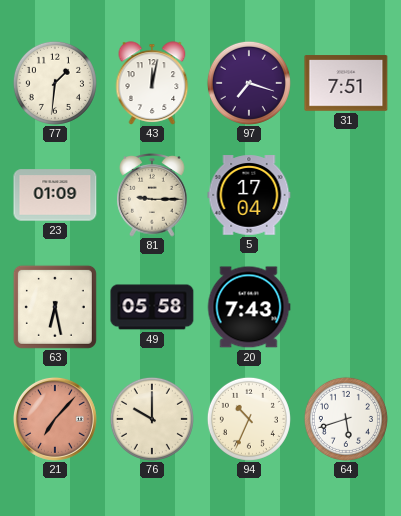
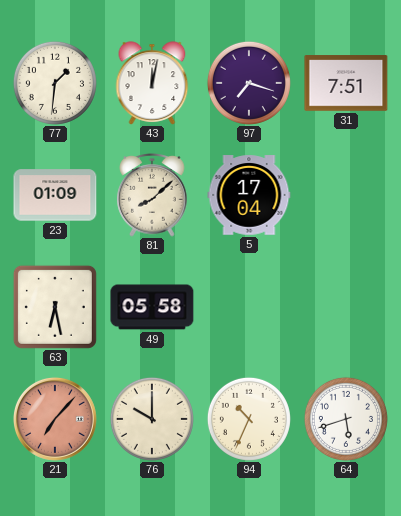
81: 9:15 -> 8:08 (152, 196)
20: 7:43 -> none (249, 307)
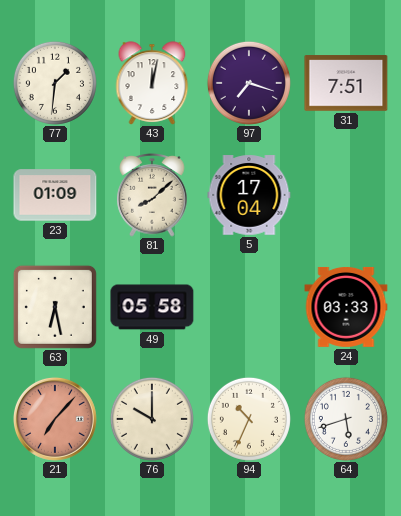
24: none -> 03:33 (346, 307)
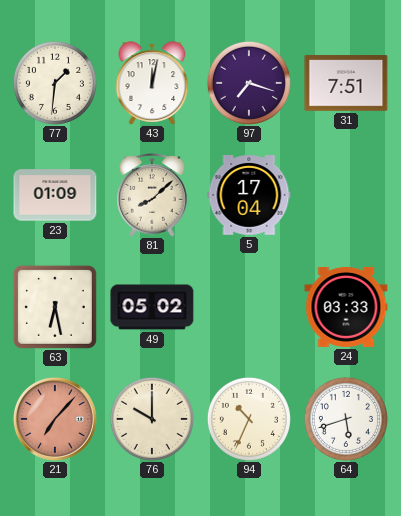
49: 05:58 -> 05:02 (152, 307)
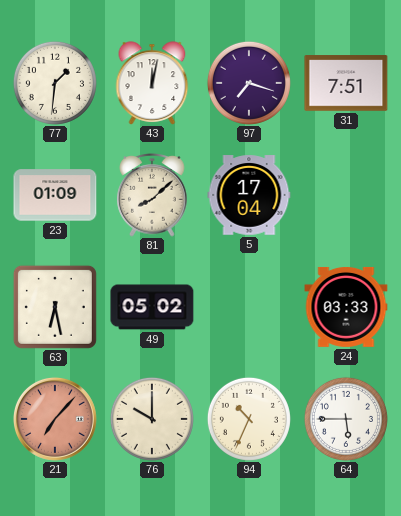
64: 5:42 -> 5:45 (346, 419)
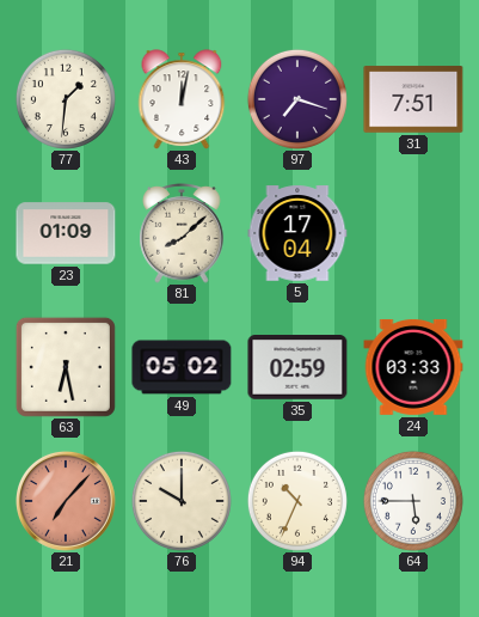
35: none -> 02:59 (297, 368)
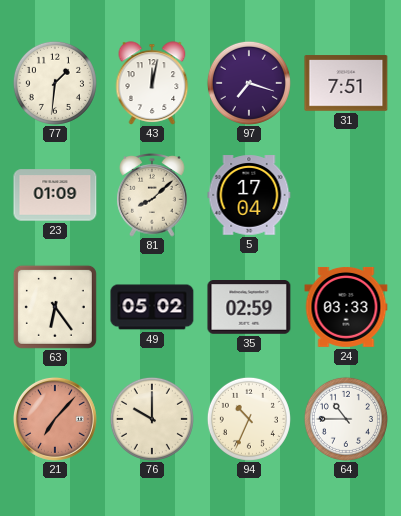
63: 6:28 -> 6:24 (55, 307)
64: 5:45 -> 10:45 (346, 419)
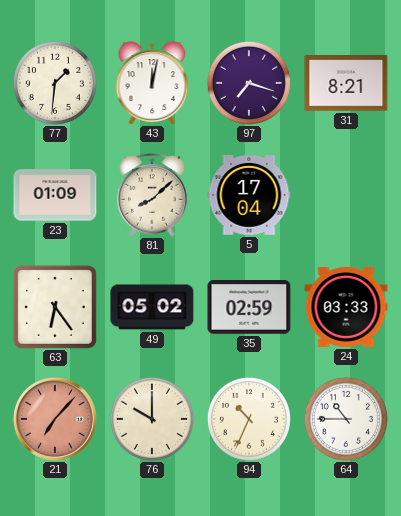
31: 7:51 -> 8:21 (346, 83)
